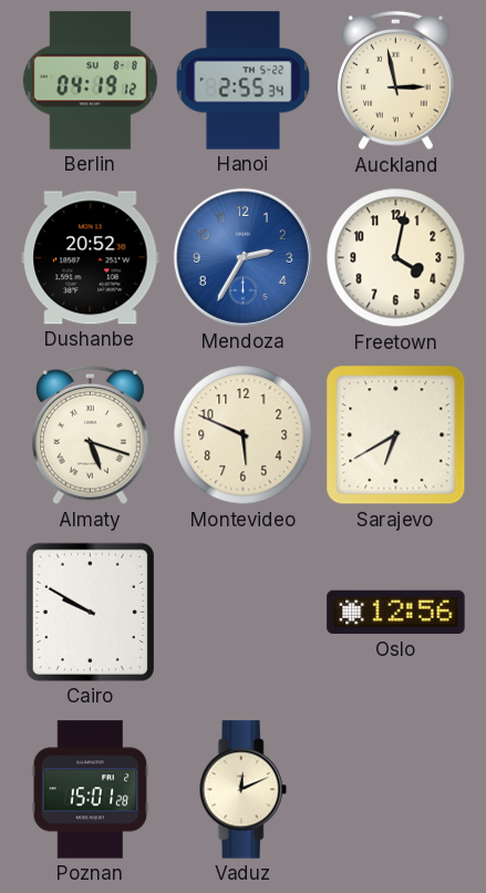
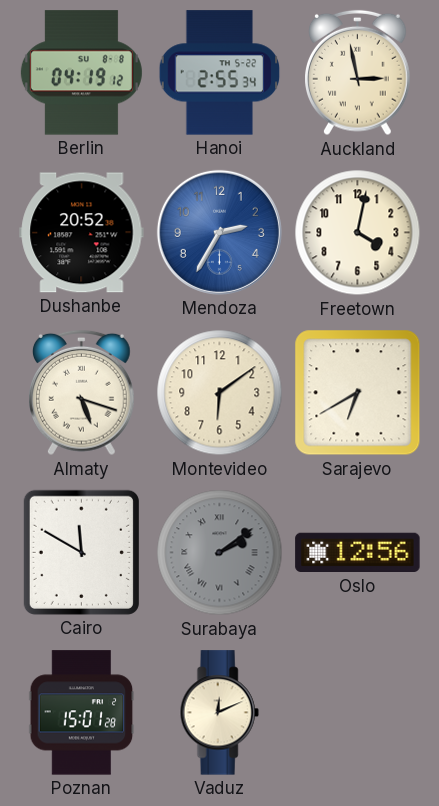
Montevideo: 5:49 -> 6:09 (220, 393)
Cairo: 9:50 -> 11:50 (81, 552)
Surabaya: none -> 2:09 (220, 553)
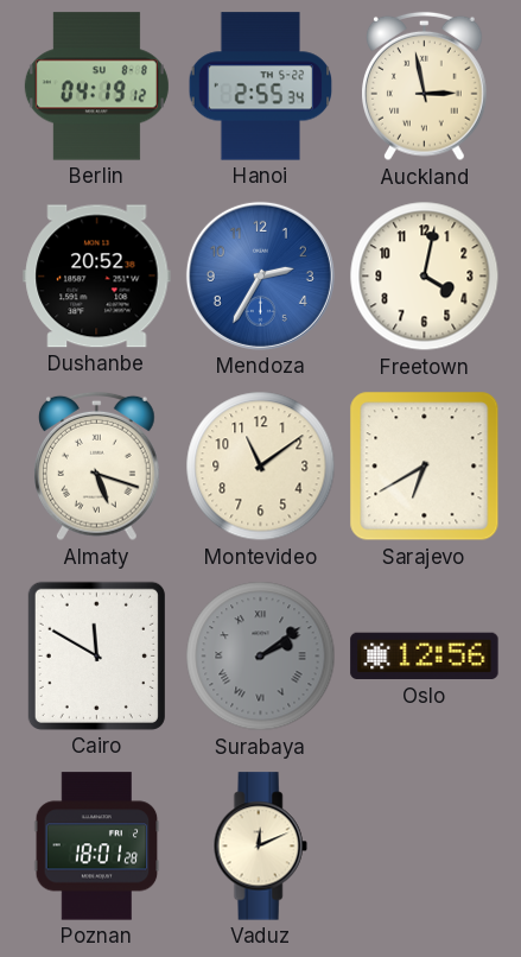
Montevideo: 6:09 -> 11:09 (261, 467)
Poznan: 15:01 -> 18:01 (97, 847)
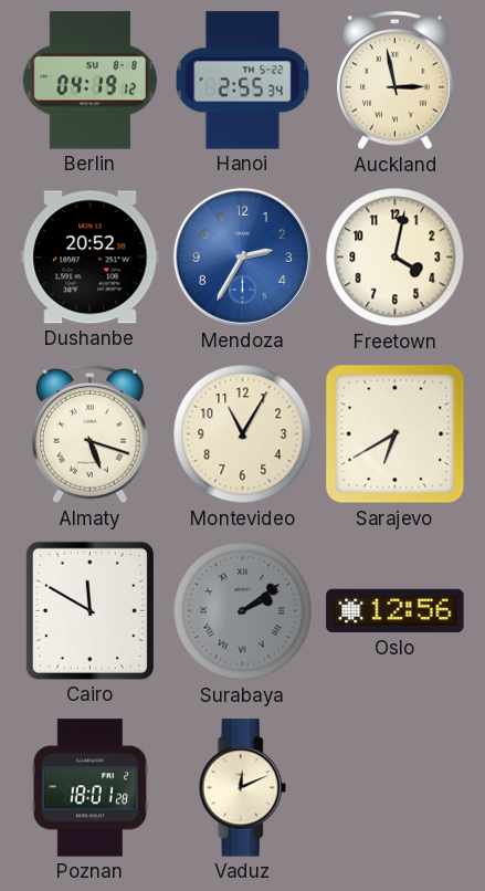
Montevideo: 11:09 -> 11:05 (243, 434)
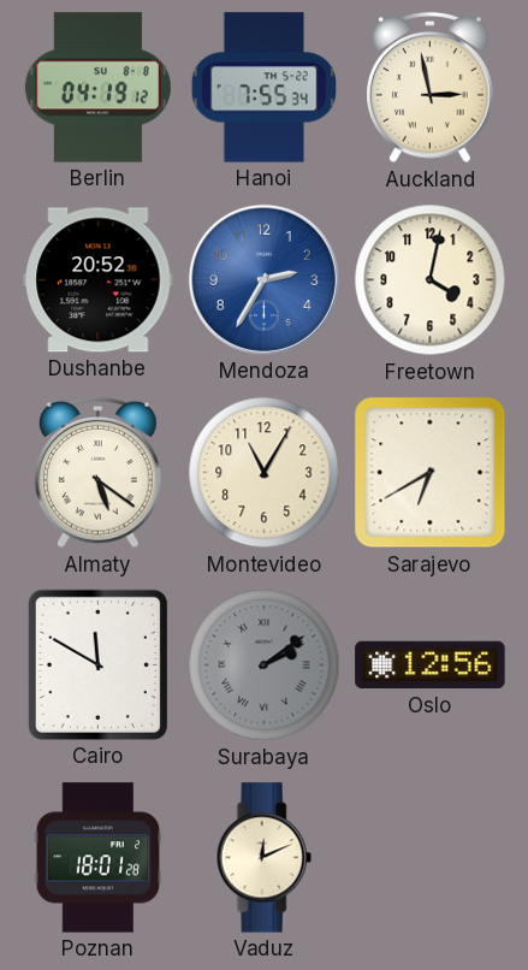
Hanoi: 2:55 -> 7:55 (265, 88)
Almaty: 5:18 -> 5:21 (99, 473)
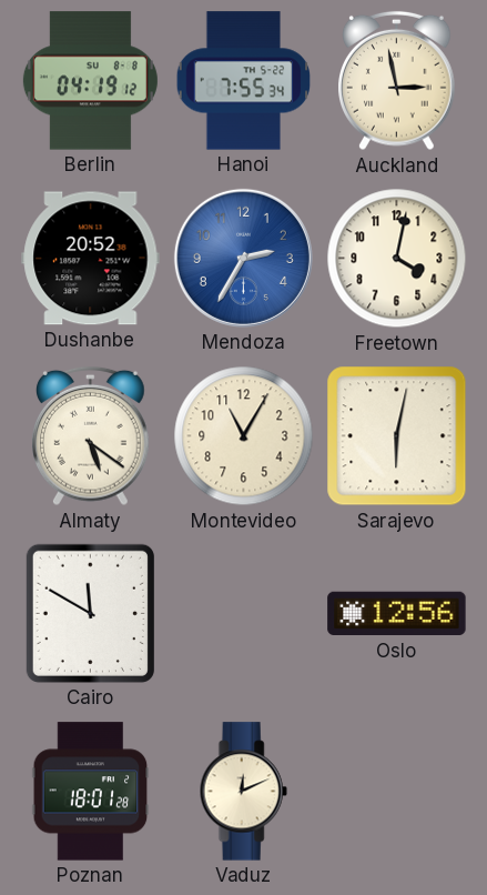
Sarajevo: 6:40 -> 6:02 (397, 436)
Surabaya: 2:09 -> none (265, 666)
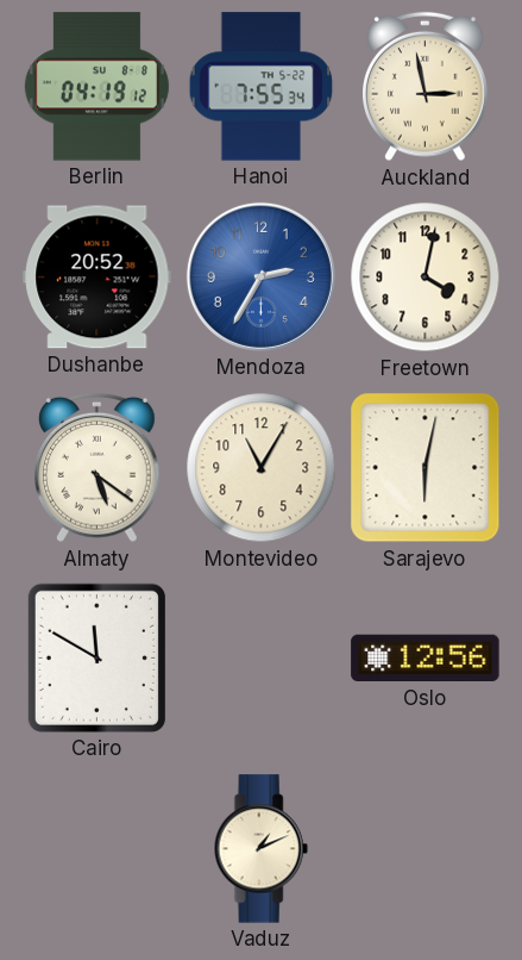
Poznan: 18:01 -> none (91, 792)
Vaduz: 12:11 -> 1:11 (260, 849)
